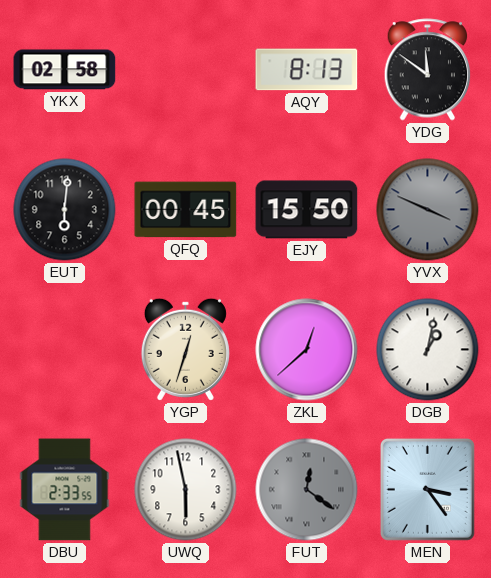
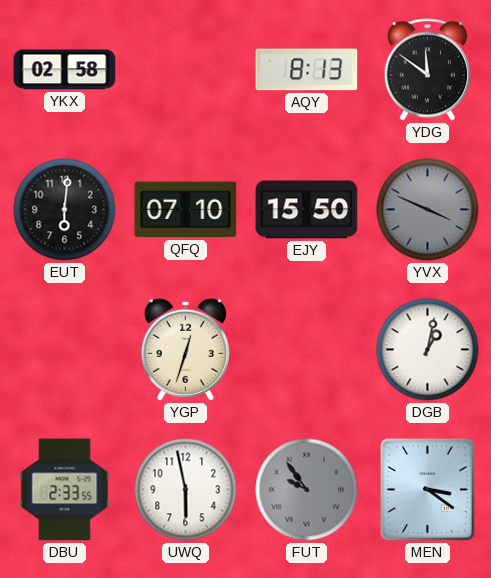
QFQ: 00:45 -> 07:10 (186, 210)
ZKL: 12:38 -> none (307, 350)
FUT: 12:21 -> 9:54 (307, 490)
MEN: 3:24 -> 3:21 (427, 489)
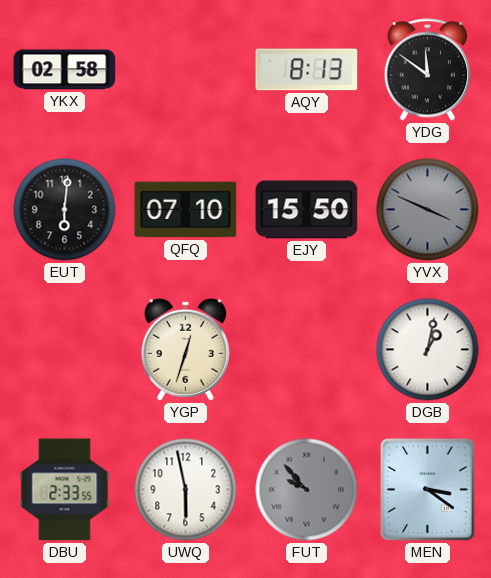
FUT: 9:54 -> 9:53 (307, 490)
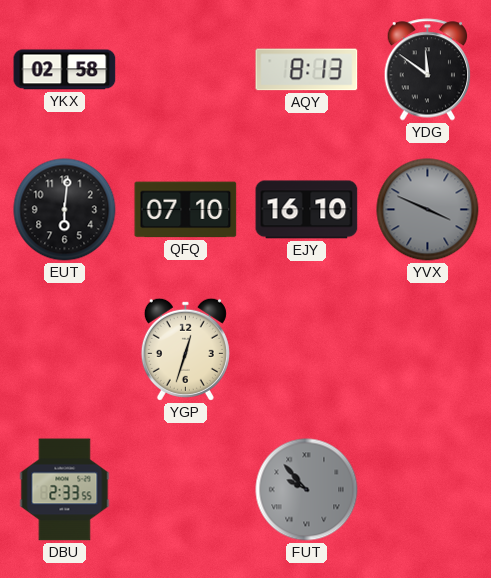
EJY: 15:50 -> 16:10 (307, 210)
DGB: 1:02 -> none (428, 350)
UWQ: 5:58 -> none (186, 490)
MEN: 3:21 -> none (427, 489)
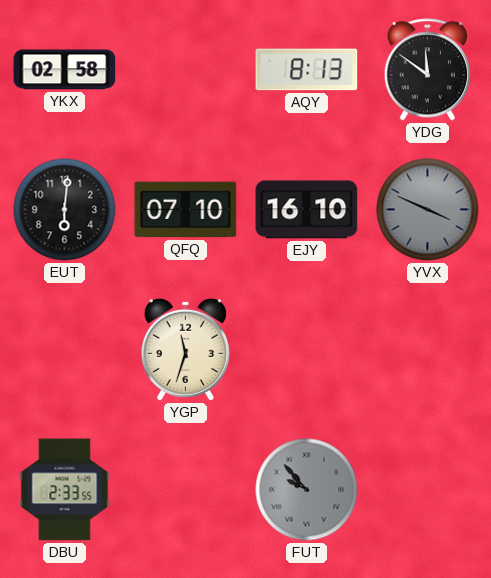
YGP: 12:33 -> 11:33 (185, 349)
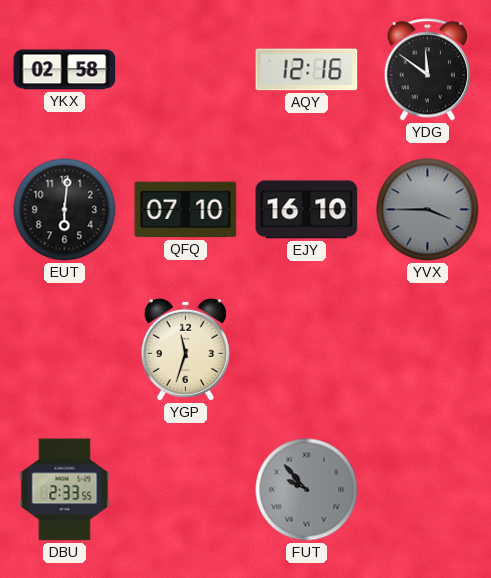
AQY: 8:13 -> 12:16 (307, 70)
YVX: 3:49 -> 3:45 (428, 210)
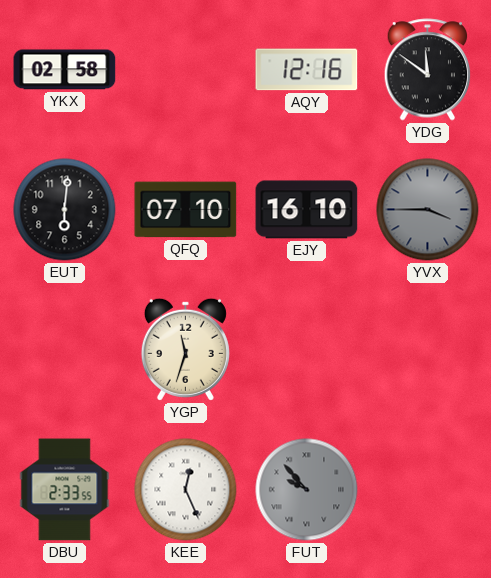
KEE: none -> 12:26 (186, 490)
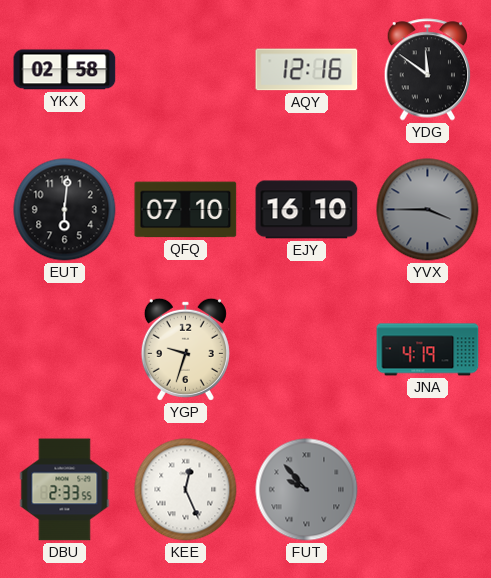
YGP: 11:33 -> 9:33 (185, 349)
JNA: none -> 4:19 (428, 350)
